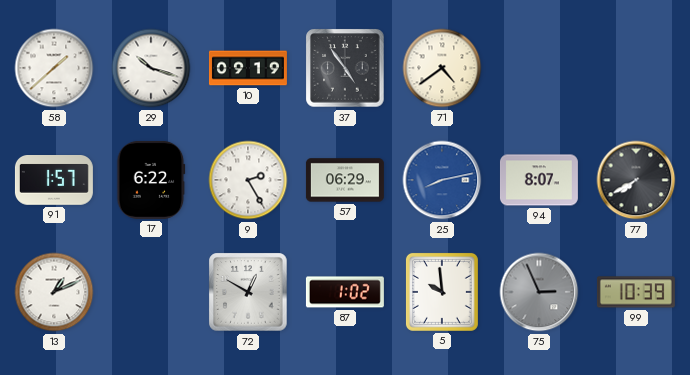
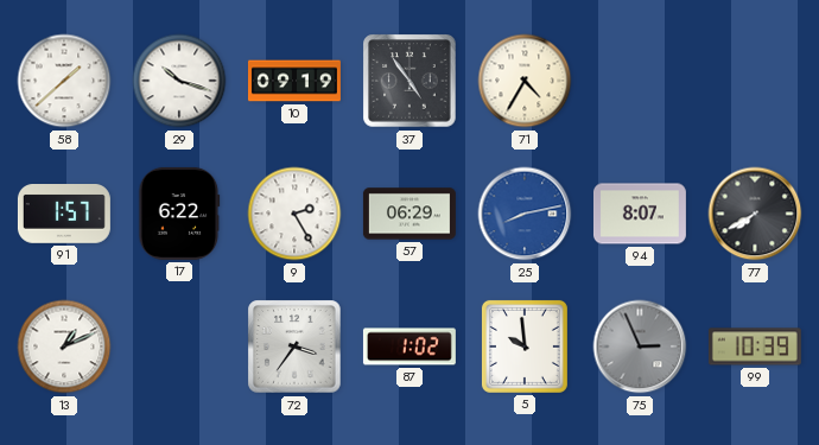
71: 4:39 -> 4:35 (525, 81)
72: 12:50 -> 3:36 (294, 347)
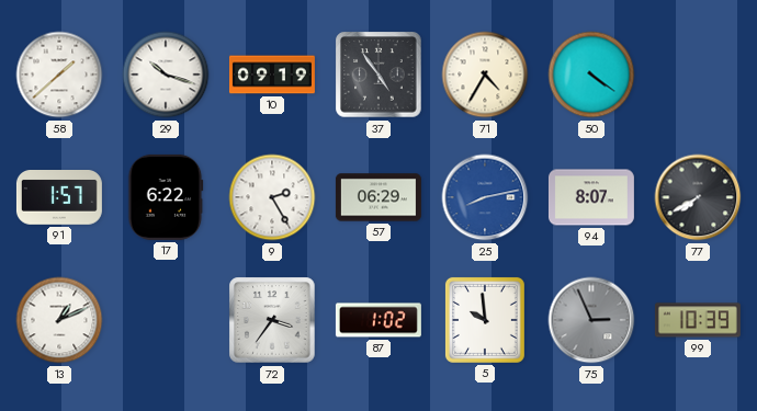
50: none -> 4:21 (591, 75)
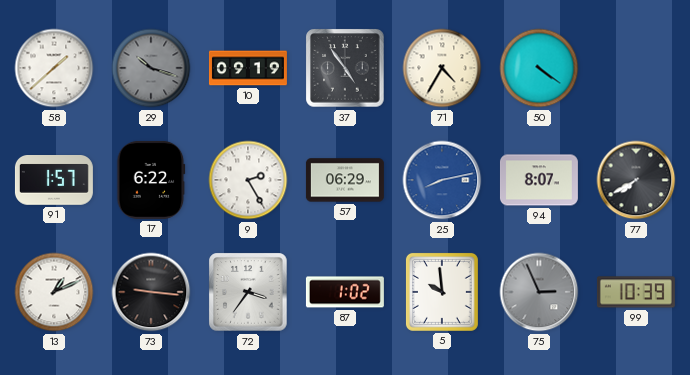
29 dial: white -> grey (151, 68)
73: none -> 9:16 (151, 292)
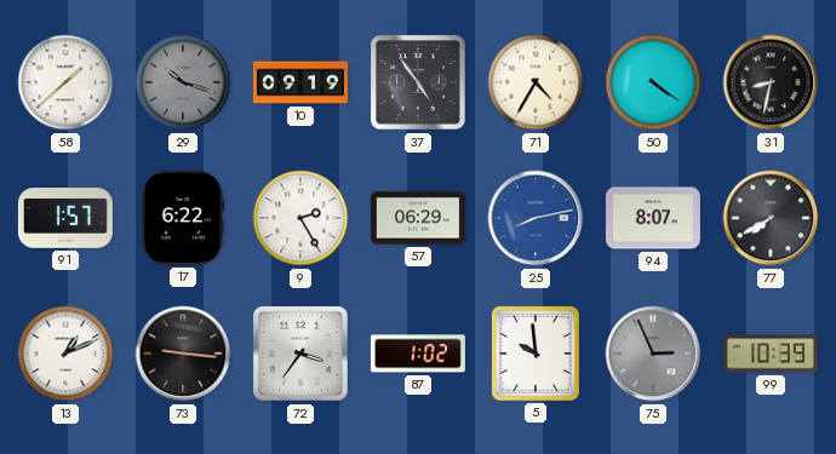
31: none -> 8:32 (771, 82)
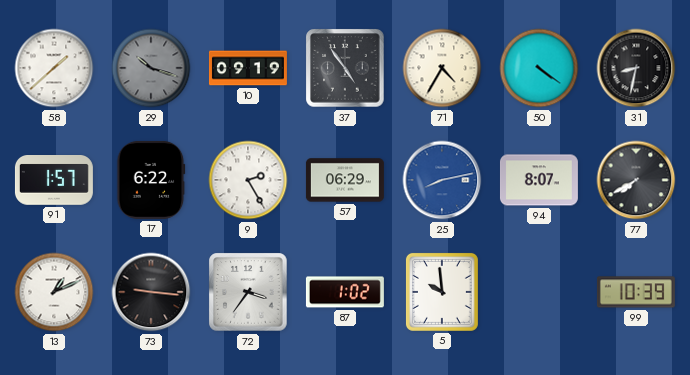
75: 2:56 -> none (653, 354)
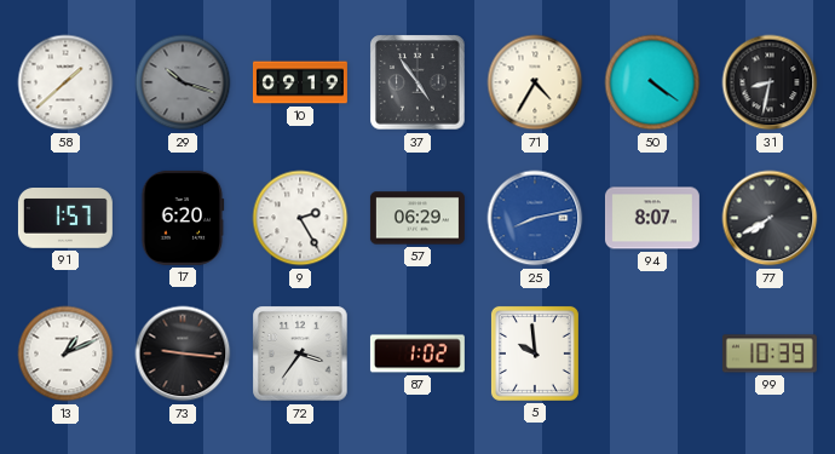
17: 6:22 -> 6:20 (183, 218)
